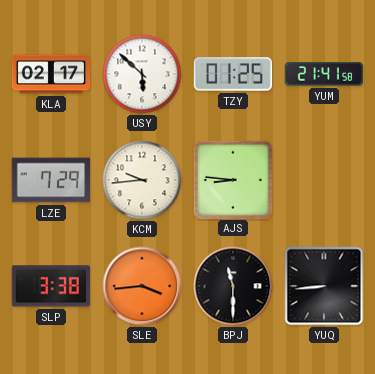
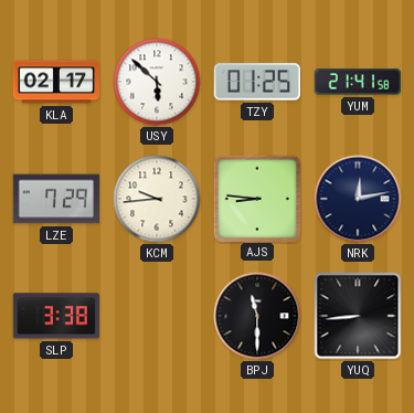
NRK: none -> 12:13 (358, 199)
SLE: 3:44 -> none (142, 286)
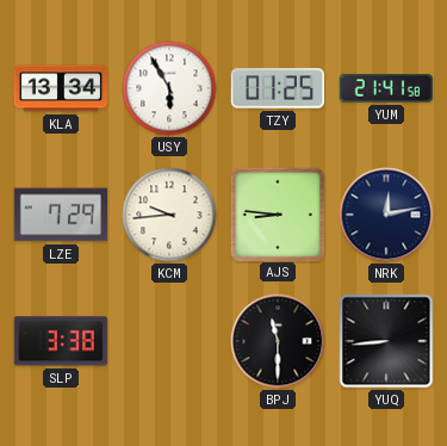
KLA: 02:17 -> 13:34 (61, 88)
USY: 5:52 -> 5:55 (169, 88)
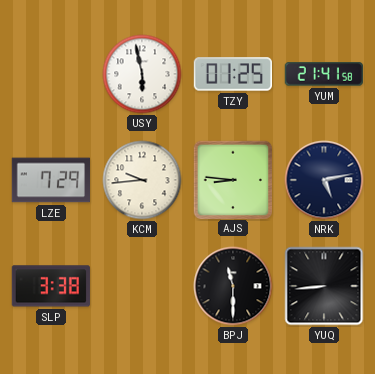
KLA: 13:34 -> none (61, 88)
USY: 5:55 -> 5:58 (142, 74)
NRK: 12:13 -> 5:13 (324, 180)
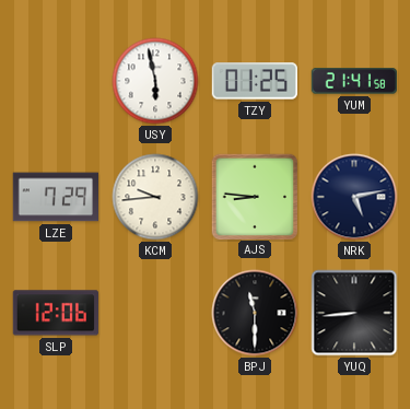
SLP: 3:38 -> 12:06 (56, 313)
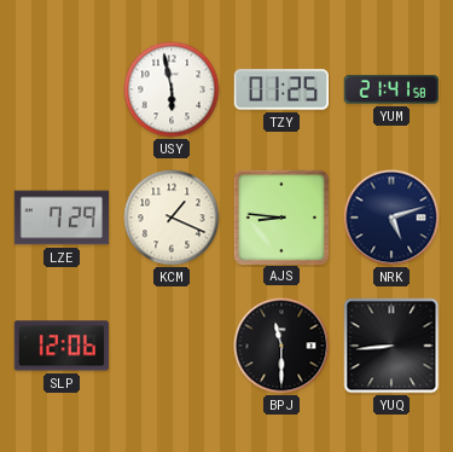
KCM: 9:44 -> 1:19 (172, 218)
NRK: 5:13 -> 5:12 (391, 218)
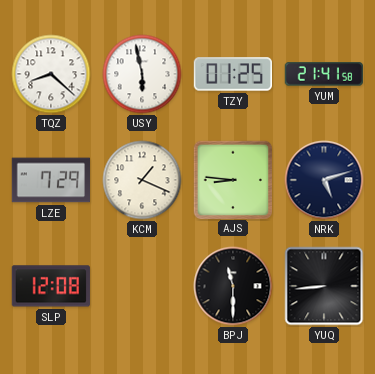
TQZ: none -> 8:22 (51, 74)
SLP: 12:06 -> 12:08 (51, 286)
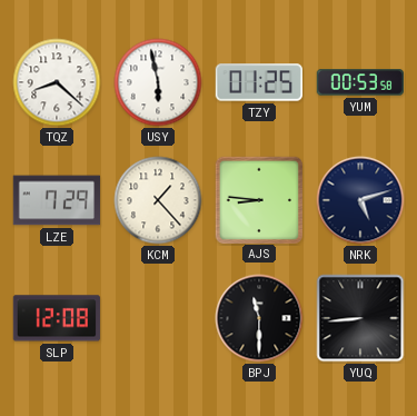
YUM: 21:41 -> 00:53 (359, 82)
KCM: 1:19 -> 1:23 (158, 200)
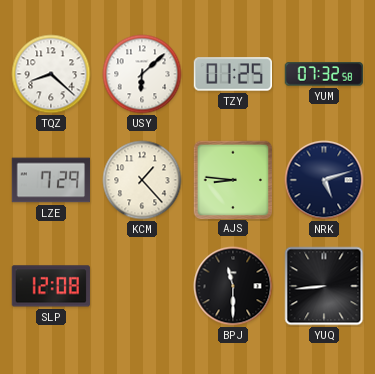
USY: 5:58 -> 6:08 (142, 74)
YUM: 00:53 -> 07:32 (323, 74)
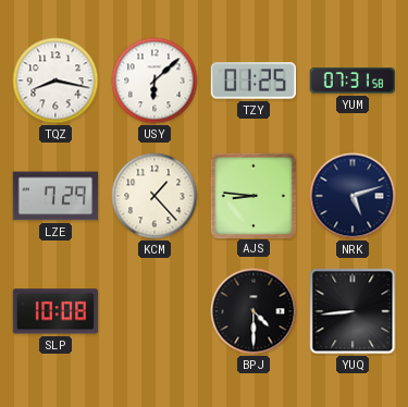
TQZ: 8:22 -> 8:17 (55, 81)
YUM: 07:32 -> 07:31 (351, 81)
SLP: 12:08 -> 10:08 (55, 311)
BPJ: 11:30 -> 4:30 (254, 311)
